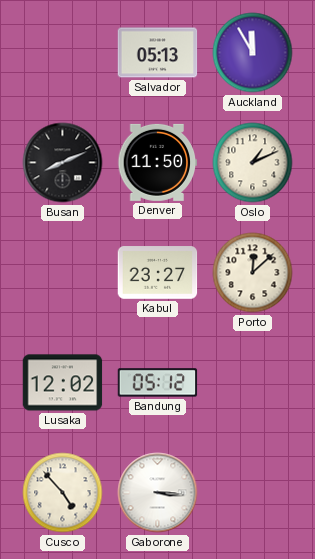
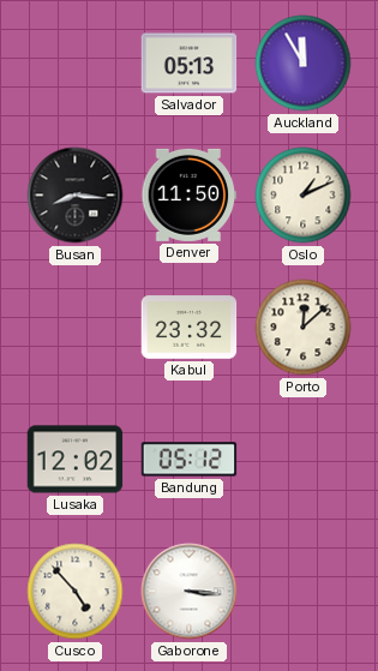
Busan: 8:11 -> 8:16 (76, 196)
Kabul: 23:27 -> 23:32 (190, 328)
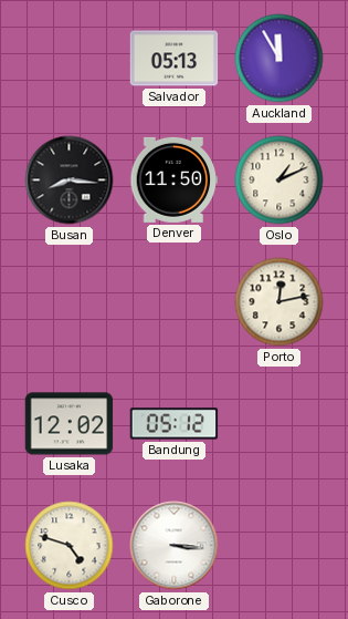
Kabul: 23:32 -> none (190, 328)
Porto: 12:08 -> 12:13 (280, 302)
Cusco: 4:53 -> 4:48 (70, 546)
